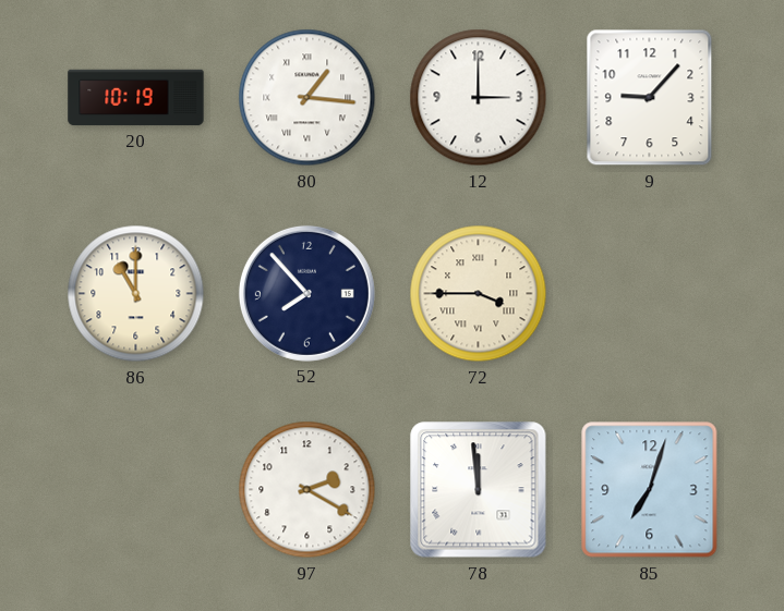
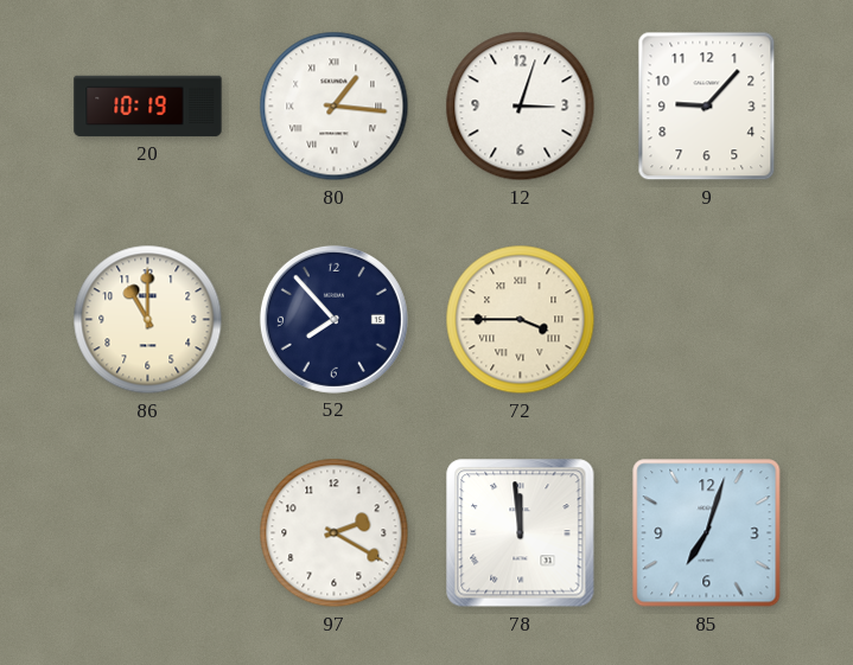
12: 3:00 -> 3:03 (521, 107)
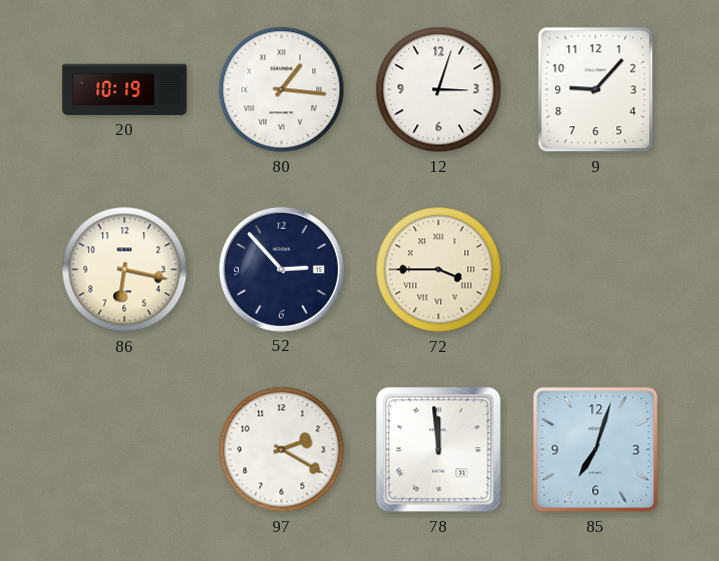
86: 11:00 -> 6:17 (125, 270)
52: 7:53 -> 2:53 (281, 269)
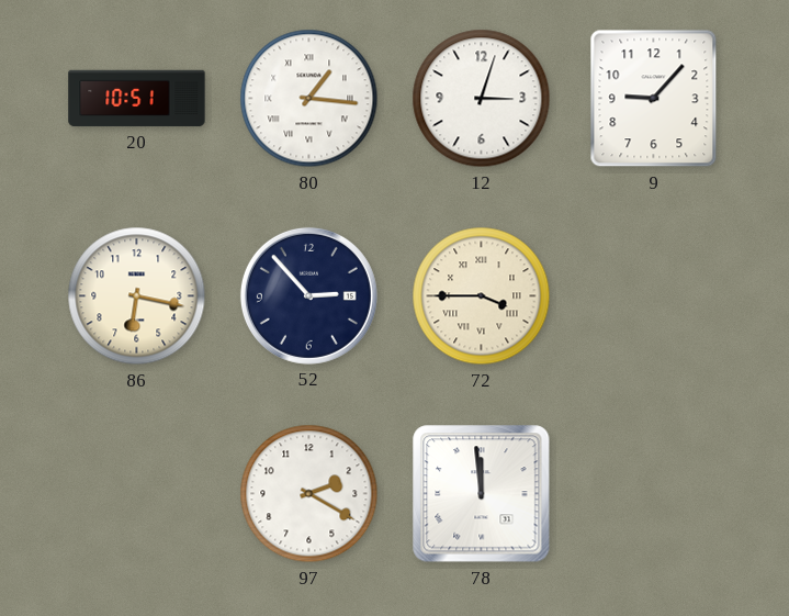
20: 10:19 -> 10:51 (137, 99)
85: 7:03 -> none (596, 450)
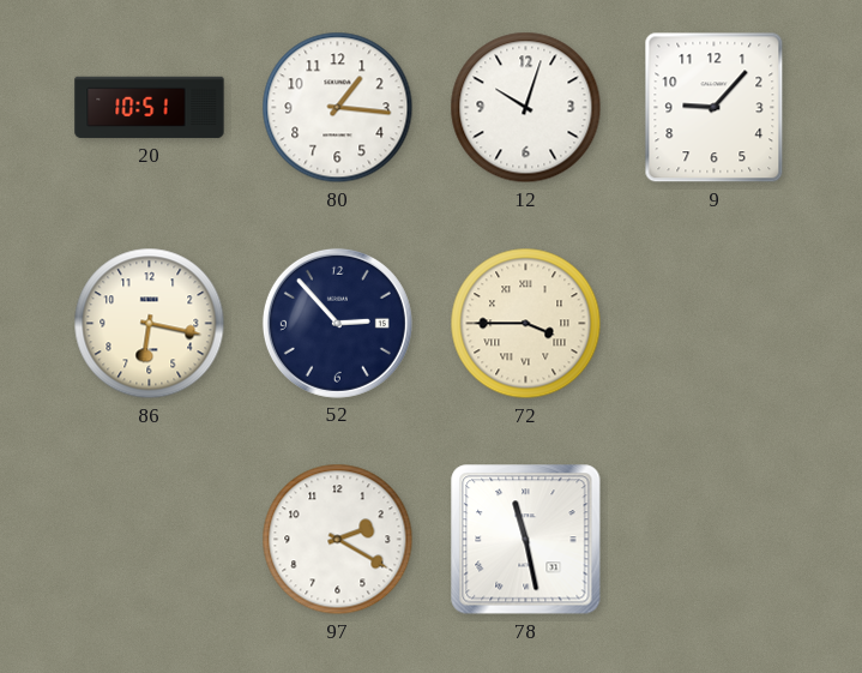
80 numerals: Roman -> Arabic (338, 108)
12: 3:03 -> 10:03 (526, 108)
78: 11:59 -> 11:28 (526, 540)
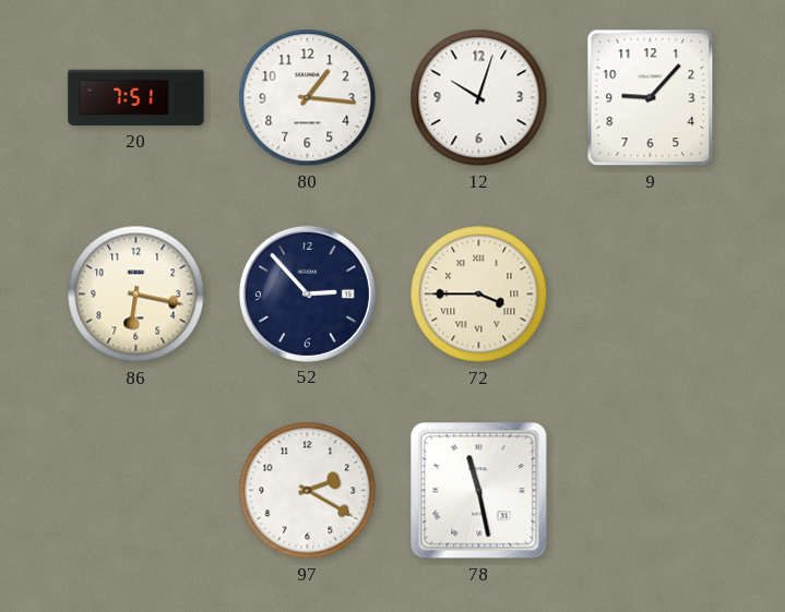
20: 10:51 -> 7:51 (136, 98)
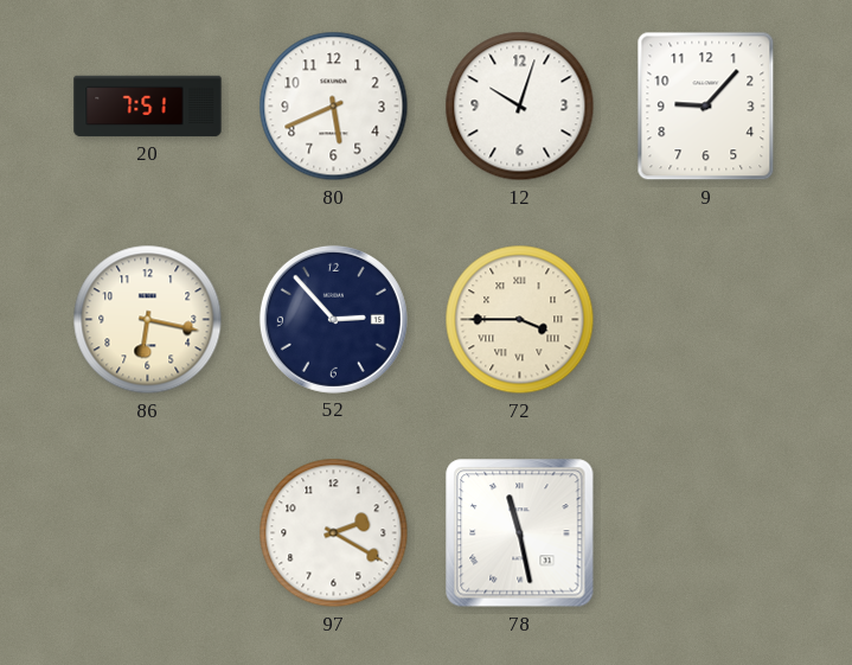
80: 1:16 -> 5:41 (334, 107)
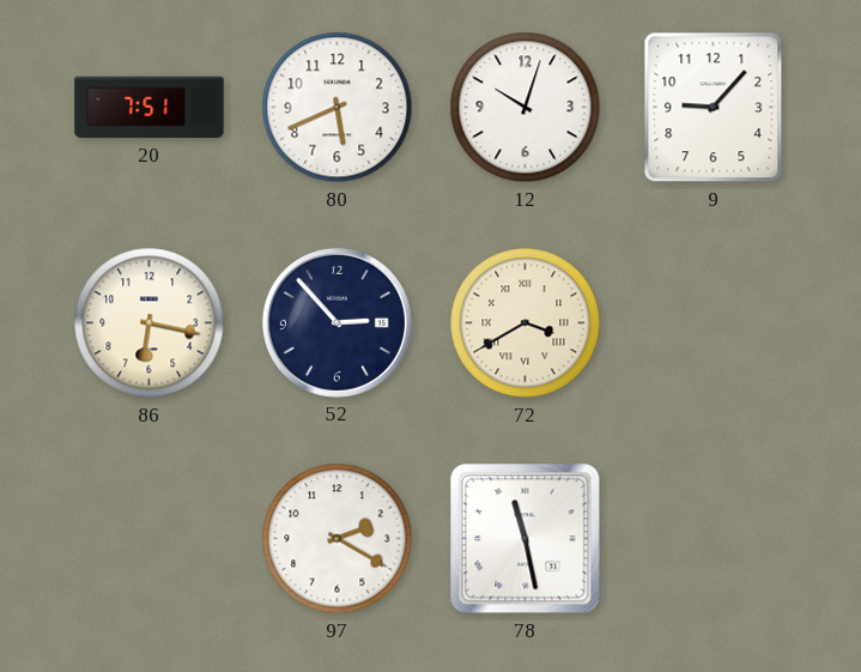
72: 3:45 -> 3:40 (526, 323)
